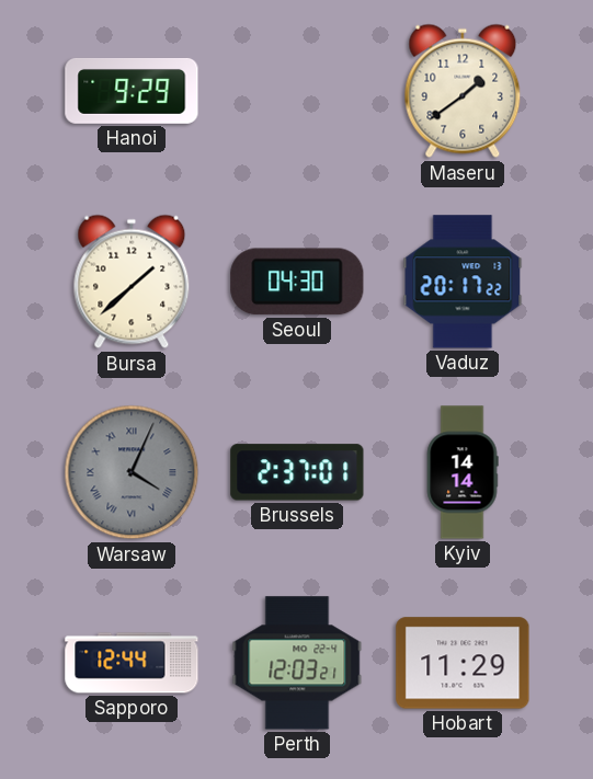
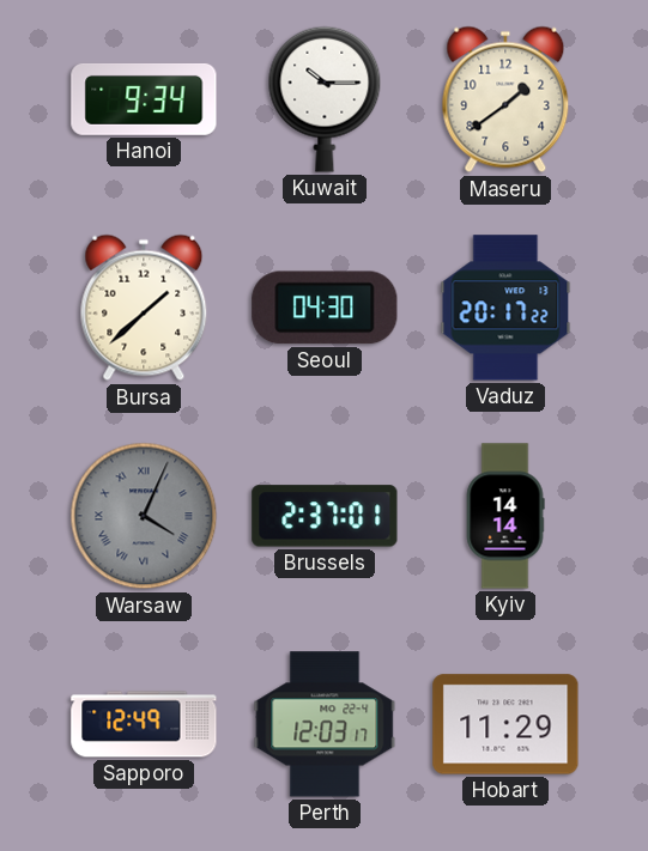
Hanoi: 9:29 -> 9:34 (144, 99)
Kuwait: none -> 10:15 (325, 99)
Sapporo: 12:44 -> 12:49 (144, 724)
Perth: 12:03:21 -> 12:03:17 (325, 724)
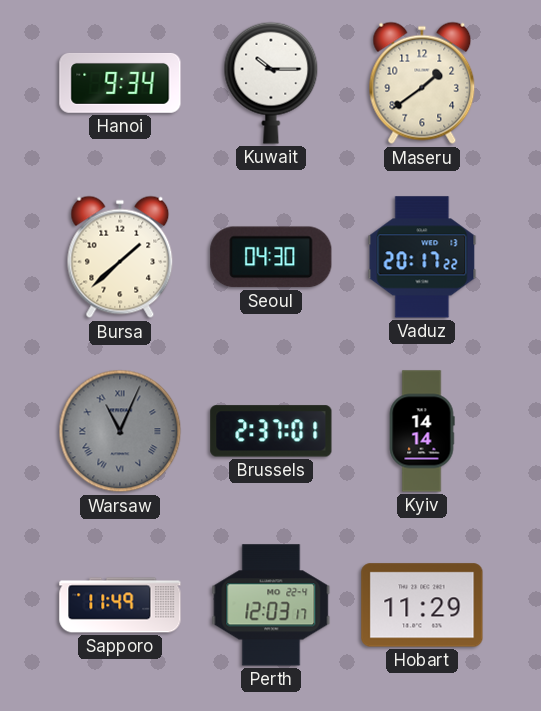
Warsaw: 4:04 -> 11:04 (120, 431)
Sapporo: 12:49 -> 11:49 (120, 605)
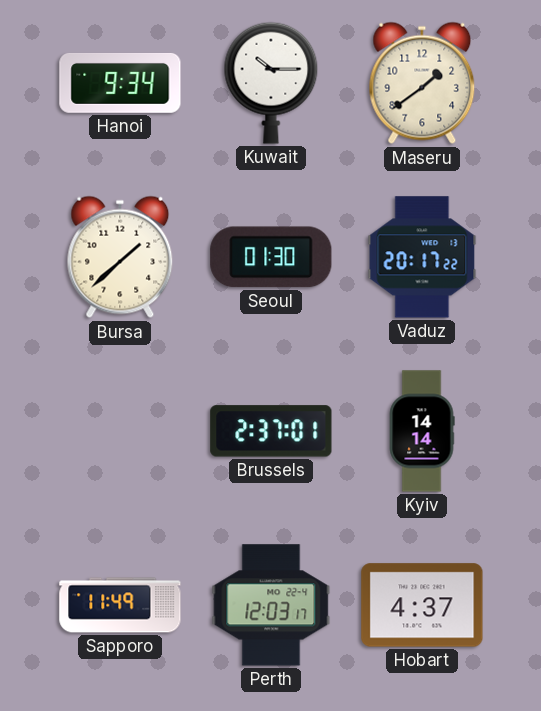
Seoul: 04:30 -> 01:30 (271, 257)
Warsaw: 11:04 -> none (120, 431)
Hobart: 11:29 -> 4:37 (422, 605)
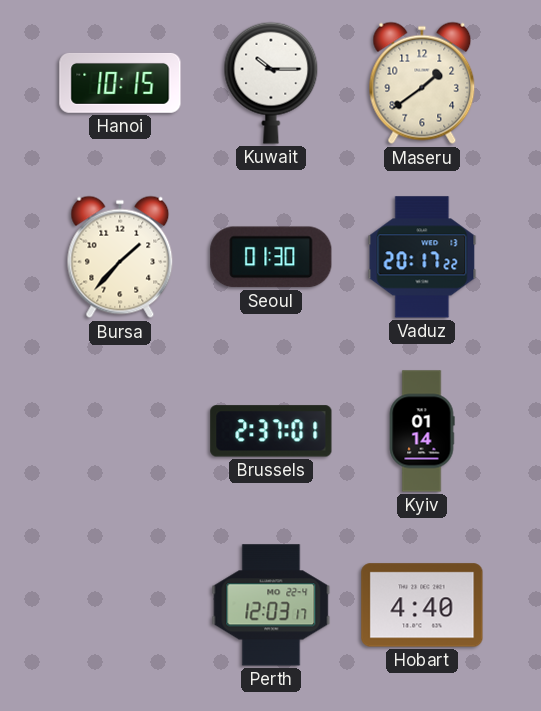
Hanoi: 9:34 -> 10:15 (120, 83)
Bursa: 1:38 -> 1:37 (120, 257)
Kyiv: 14:14 -> 01:14 (422, 431)
Sapporo: 11:49 -> none (120, 605)
Hobart: 4:37 -> 4:40 (422, 605)
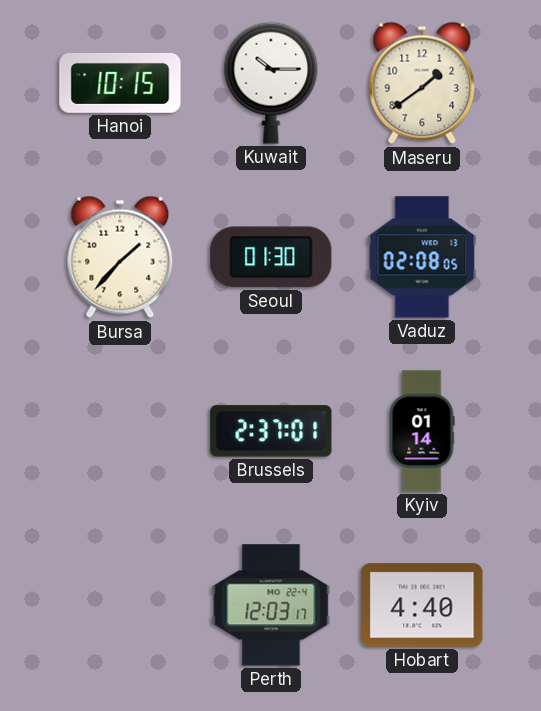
Vaduz: 20:17 -> 02:08 (422, 257)
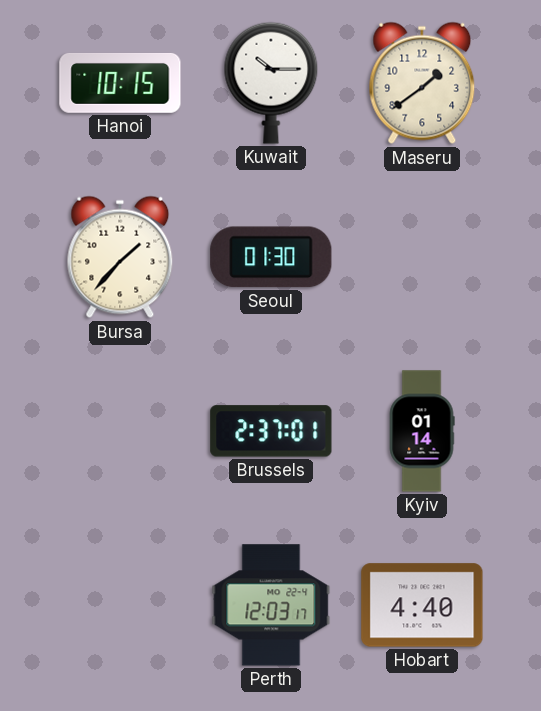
Vaduz: 02:08 -> none (422, 257)
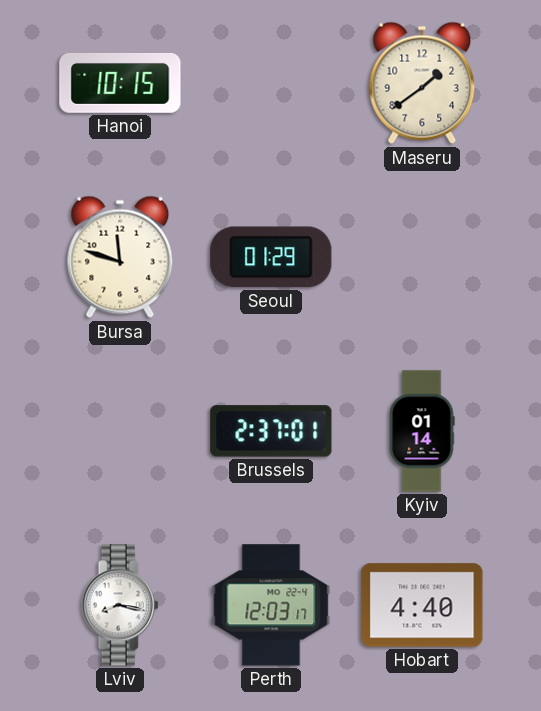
Kuwait: 10:15 -> none (271, 83)
Bursa: 1:37 -> 11:48 (120, 257)
Seoul: 01:30 -> 01:29 (271, 257)
Lviv: none -> 8:17 (120, 605)
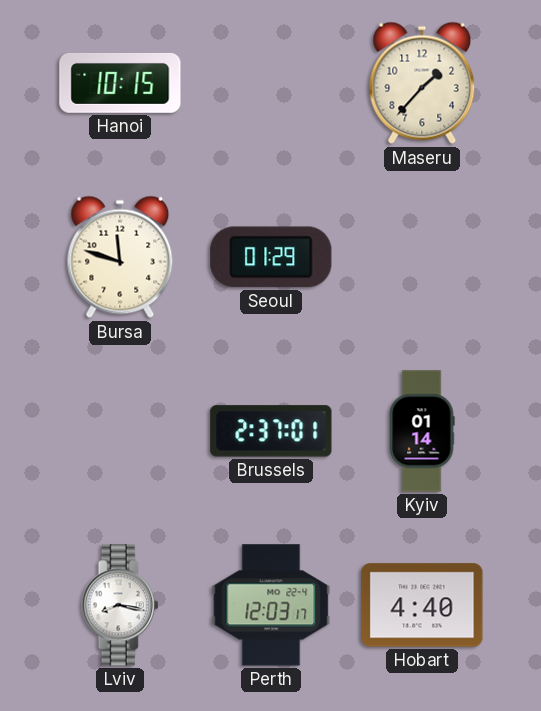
Maseru: 1:39 -> 1:37 (422, 83)
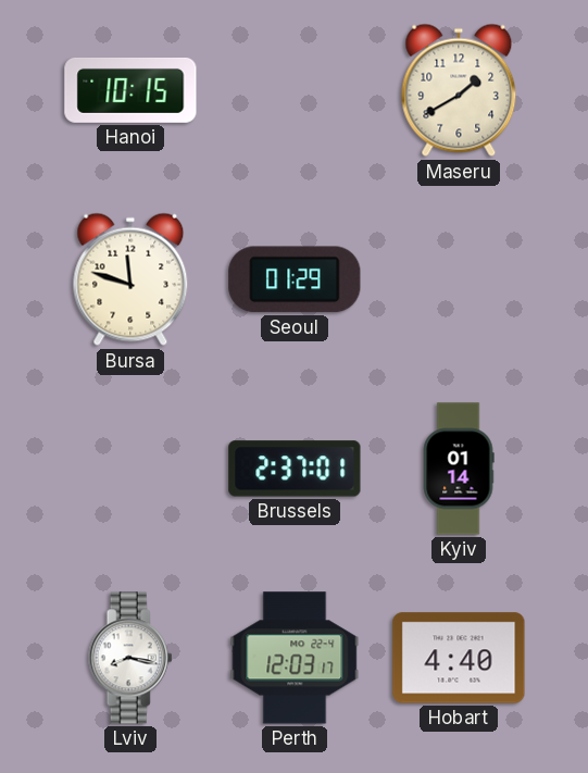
Maseru: 1:37 -> 1:40 (459, 90)
